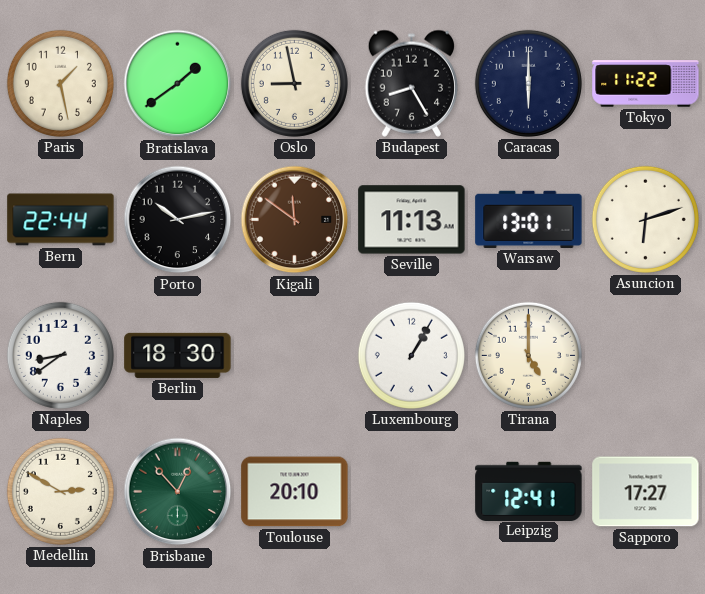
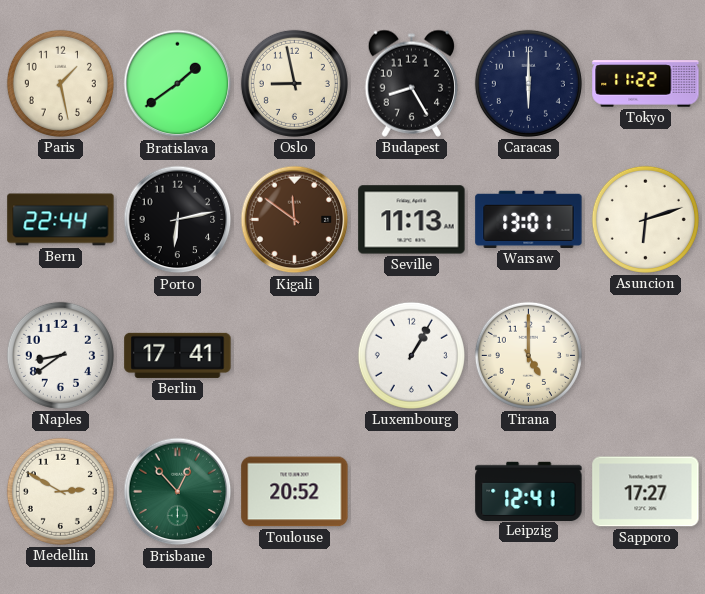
Porto: 10:13 -> 6:13 (178, 220)
Berlin: 18:30 -> 17:41 (178, 355)
Toulouse: 20:10 -> 20:52 (295, 492)
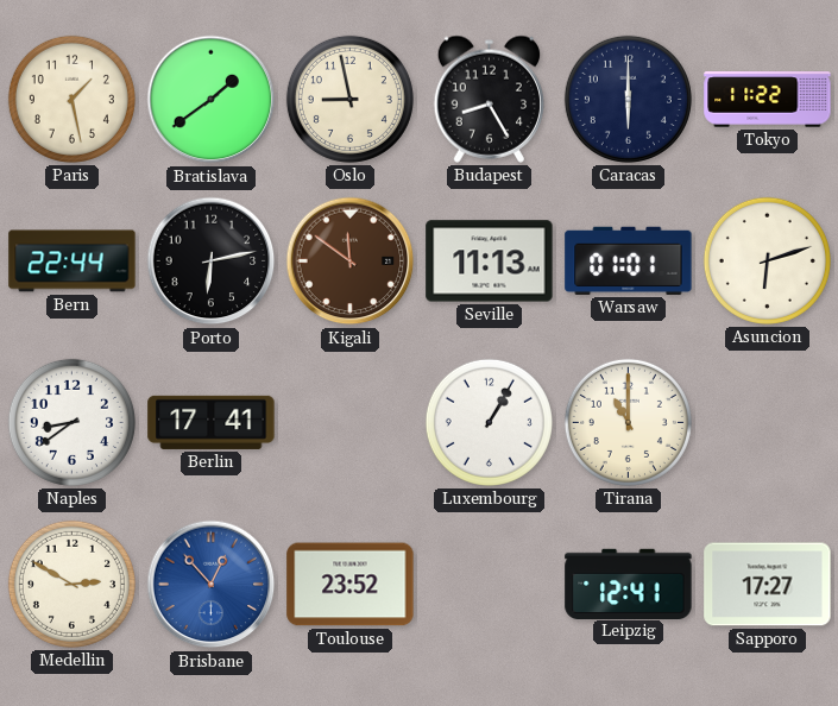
Warsaw: 13:01 -> 01:01 (629, 260)
Tirana: 5:00 -> 11:00 (628, 422)
Brisbane dial: green -> blue (212, 585)
Toulouse: 20:52 -> 23:52 (351, 585)
